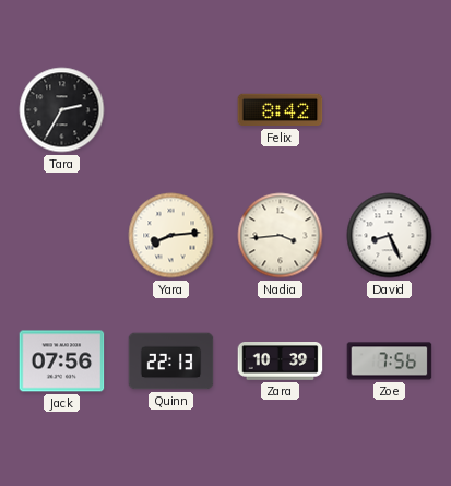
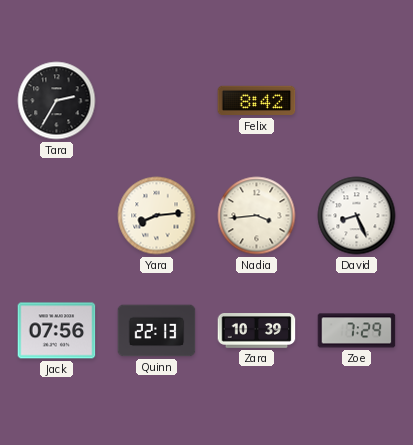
Zoe: 7:56 -> 7:29 (357, 331)
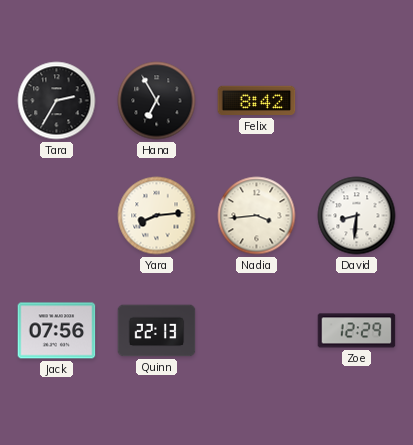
Hana: none -> 6:55 (157, 101)
David: 8:26 -> 8:31 (357, 216)
Zara: 10:39 -> none (257, 331)
Zoe: 7:29 -> 12:29 (357, 331)
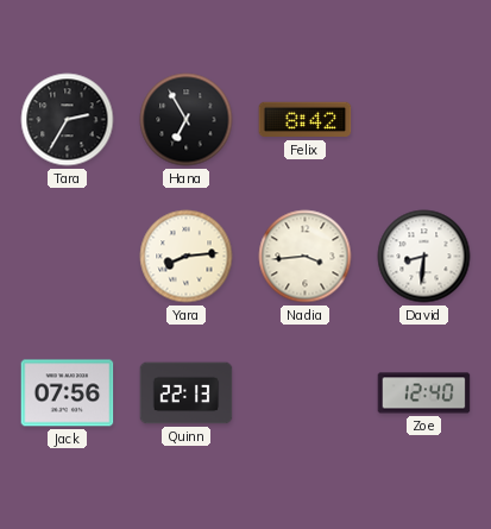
Zoe: 12:29 -> 12:40 (424, 393)
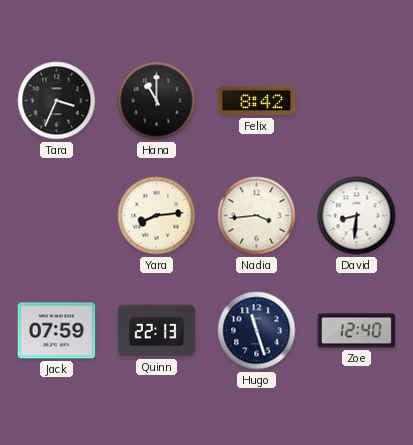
Tara: 2:35 -> 3:34 (57, 101)
Hana: 6:55 -> 11:00 (157, 101)
Jack: 07:56 -> 07:59 (57, 331)
Hugo: none -> 11:27 (257, 331)
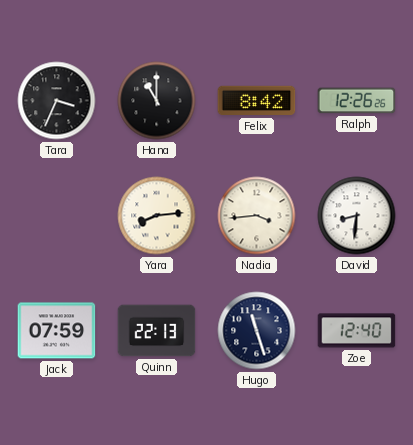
Ralph: none -> 12:26 (357, 101)
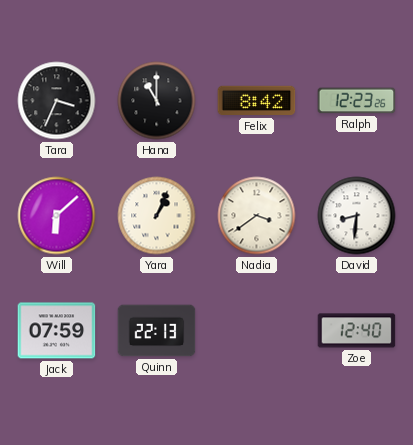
Ralph: 12:26 -> 12:23 (357, 101)
Will: none -> 6:08 (57, 216)
Yara: 8:14 -> 1:04 (157, 216)
Nadia: 3:44 -> 3:39 (257, 216)
Hugo: 11:27 -> none (257, 331)
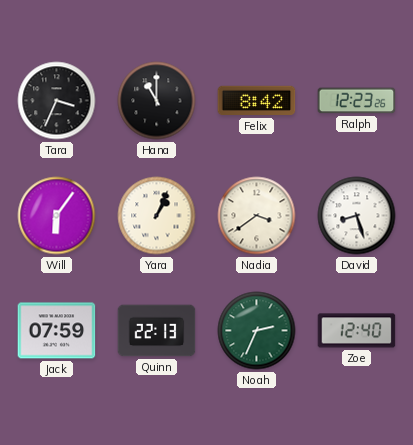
Will: 6:08 -> 6:06 (57, 216)
David: 8:31 -> 8:27 (357, 216)
Noah: none -> 2:34 (257, 331)
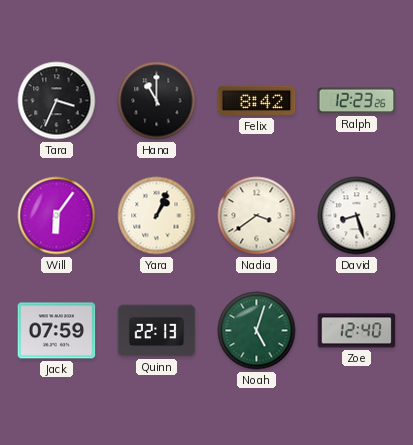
Noah: 2:34 -> 5:03 (257, 331)
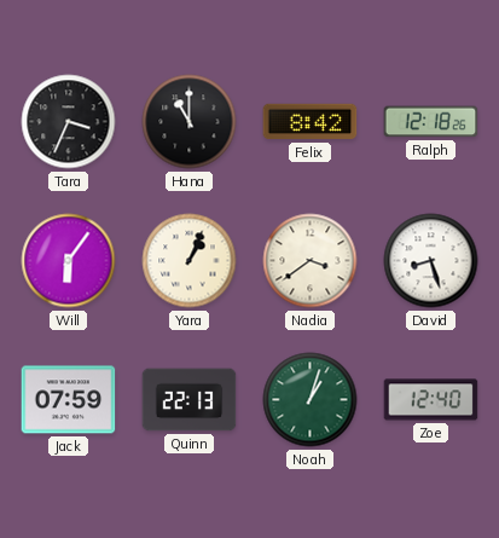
Ralph: 12:23 -> 12:18 (431, 122)
Noah: 5:03 -> 1:03 (311, 400)
